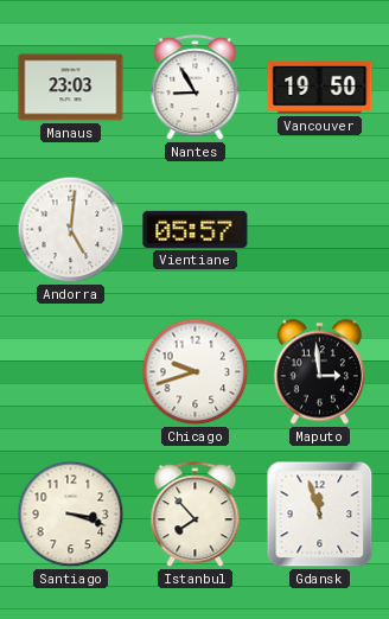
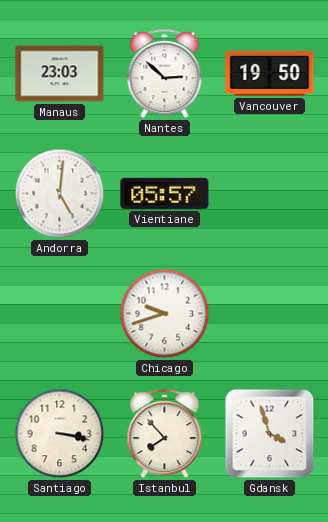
Nantes: 8:55 -> 2:52 (165, 74)
Maputo: 2:59 -> none (319, 372)
Santiago: 3:18 -> 3:17 (60, 434)
Gdansk: 11:57 -> 3:57 (270, 434)
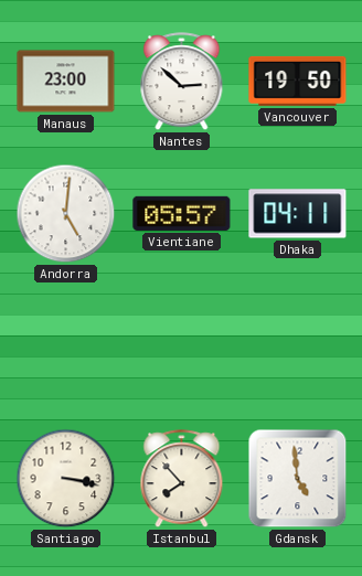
Manaus: 23:03 -> 23:00 (66, 82)
Dhaka: none -> 04:11 (298, 214)
Chicago: 9:42 -> none (165, 314)
Gdansk: 3:57 -> 4:59 (298, 479)
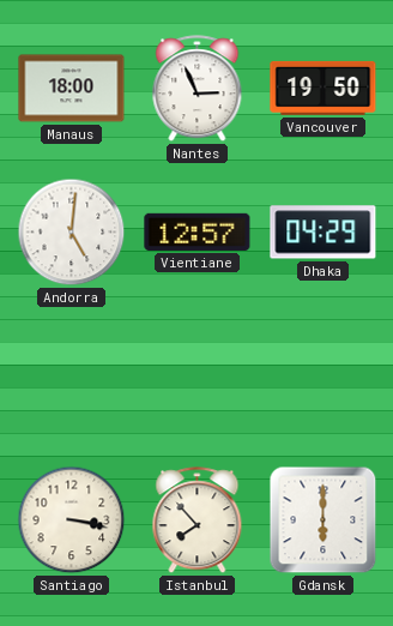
Manaus: 23:00 -> 18:00 (72, 89)
Nantes: 2:52 -> 2:56 (198, 89)
Vientiane: 05:57 -> 12:57 (198, 231)
Dhaka: 04:11 -> 04:29 (324, 233)
Gdansk: 4:59 -> 6:00 (324, 520)
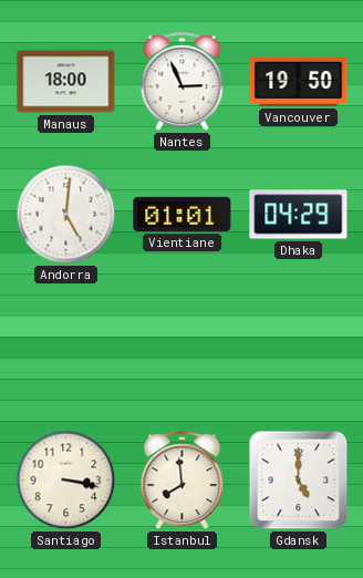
Vientiane: 12:57 -> 01:01 (183, 214)
Istanbul: 7:53 -> 7:59 (183, 481)
Gdansk: 6:00 -> 5:00 (299, 481)
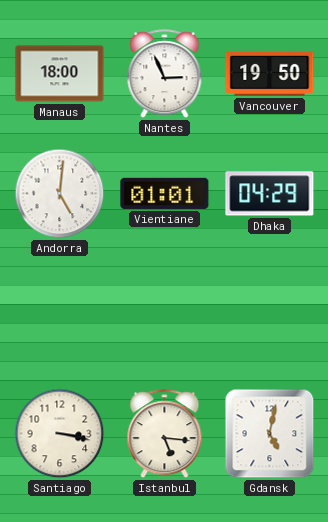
Istanbul: 7:59 -> 5:16 (165, 434)
Gdansk: 5:00 -> 5:02 (270, 434)
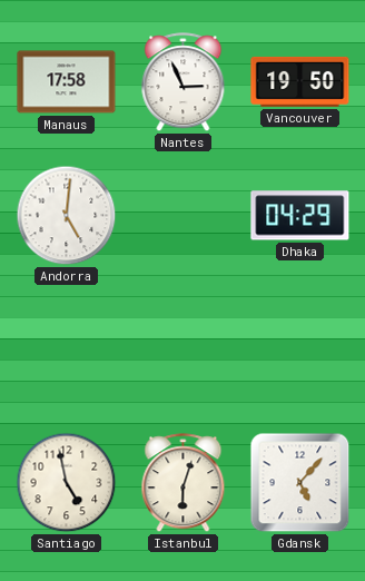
Manaus: 18:00 -> 17:58 (67, 82)
Vientiane: 01:01 -> none (165, 193)
Santiago: 3:17 -> 4:58 (67, 483)
Istanbul: 5:16 -> 6:03 (184, 483)
Gdansk: 5:02 -> 5:07 (300, 483)
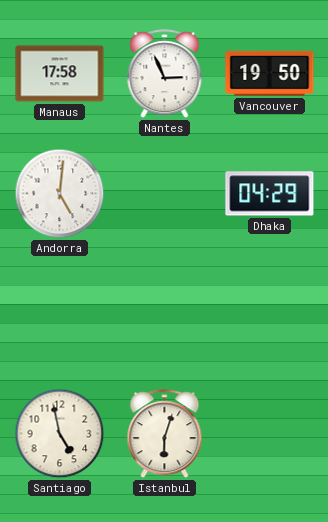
Gdansk: 5:07 -> none (300, 483)
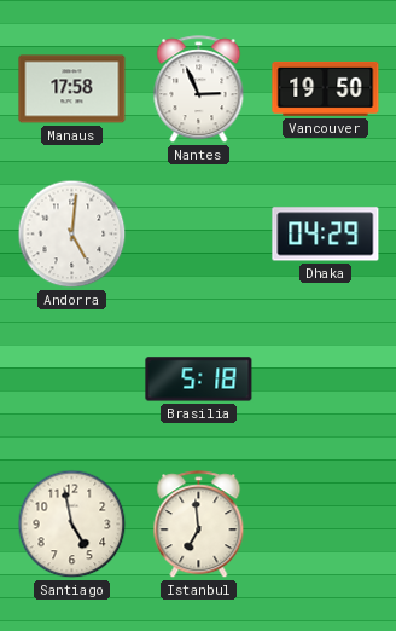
Brasilia: none -> 5:18 (199, 380)
Istanbul: 6:03 -> 6:59 (199, 525)
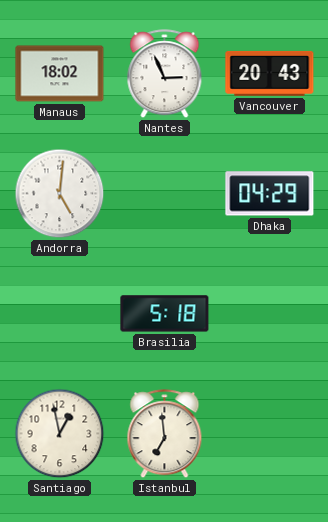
Manaus: 17:58 -> 18:02 (60, 74)
Vancouver: 19:50 -> 20:43 (270, 73)
Santiago: 4:58 -> 12:58 (60, 434)
